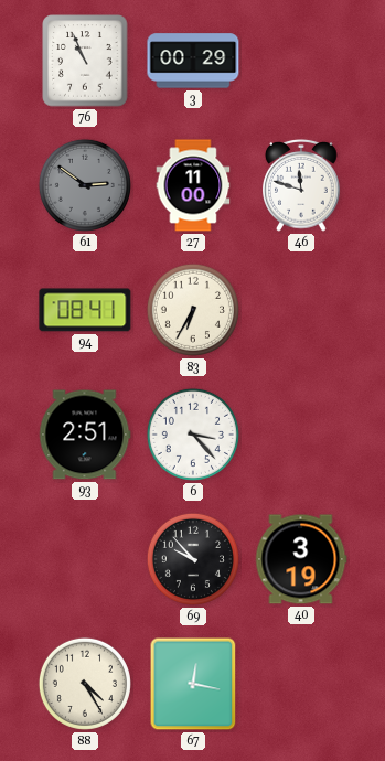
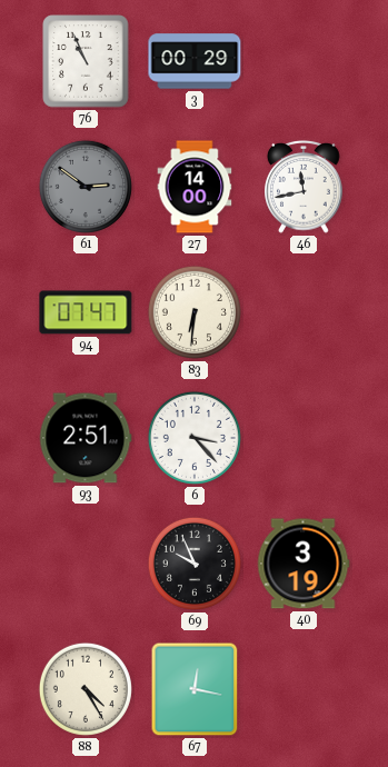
27: 11:00 -> 14:00 (195, 187)
46: 11:48 -> 11:43 (304, 187)
94: 08:41 -> 07:47 (86, 312)
83: 6:35 -> 6:31 (195, 312)
69: 9:53 -> 9:56 (195, 564)
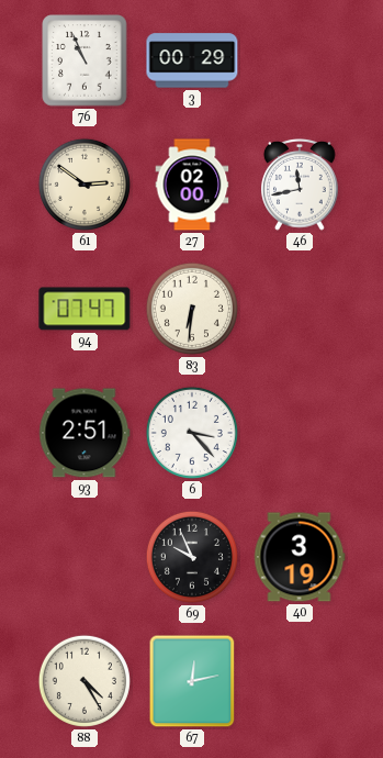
61 dial: grey -> cream (85, 185)
27: 14:00 -> 02:00 (192, 185)
67: 12:17 -> 12:13 (192, 681)
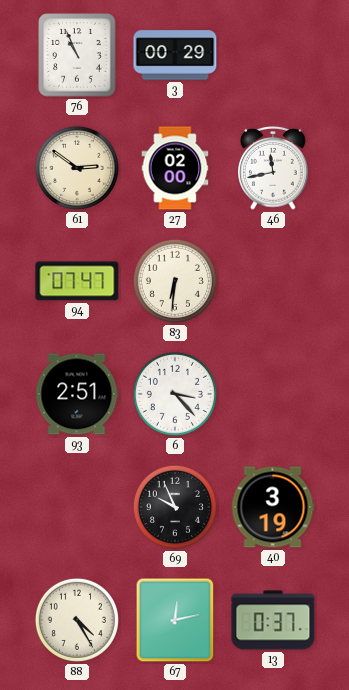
13: none -> 0:37 (273, 620)
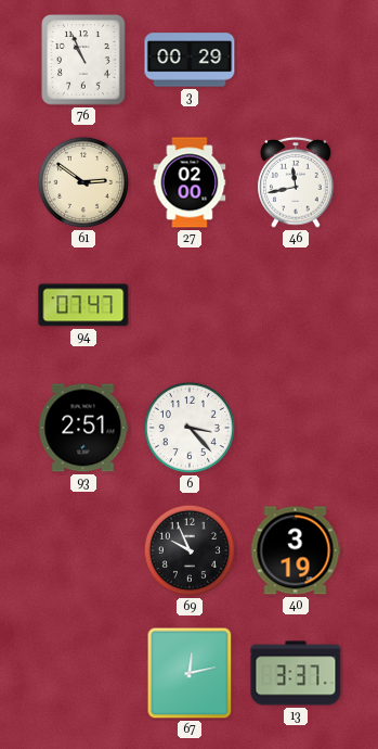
83: 6:31 -> none (175, 281)
88: 4:25 -> none (77, 620)
13: 0:37 -> 3:37 (296, 673)
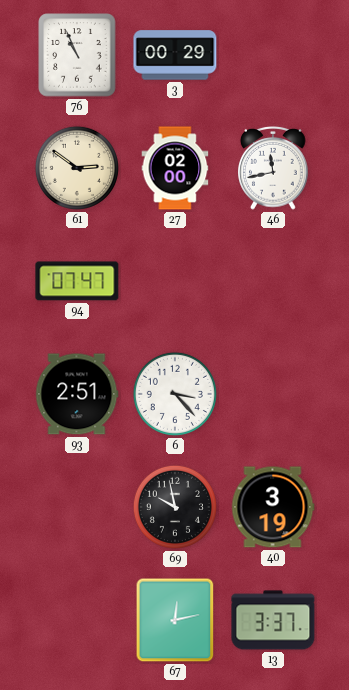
69: 9:56 -> 9:58 (175, 507)
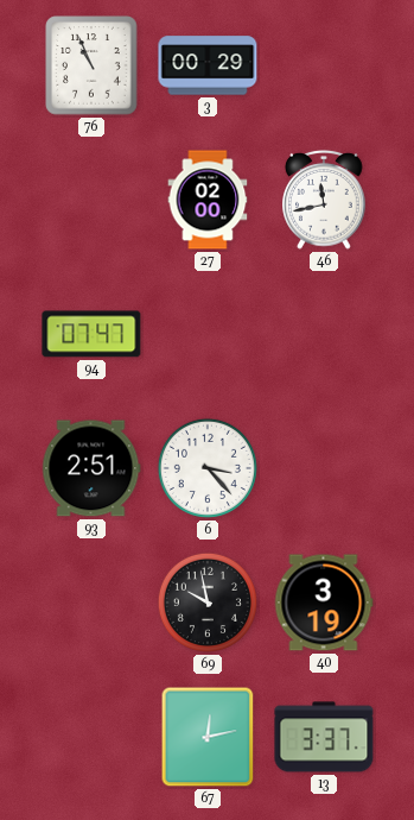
61: 2:51 -> none (77, 168)
